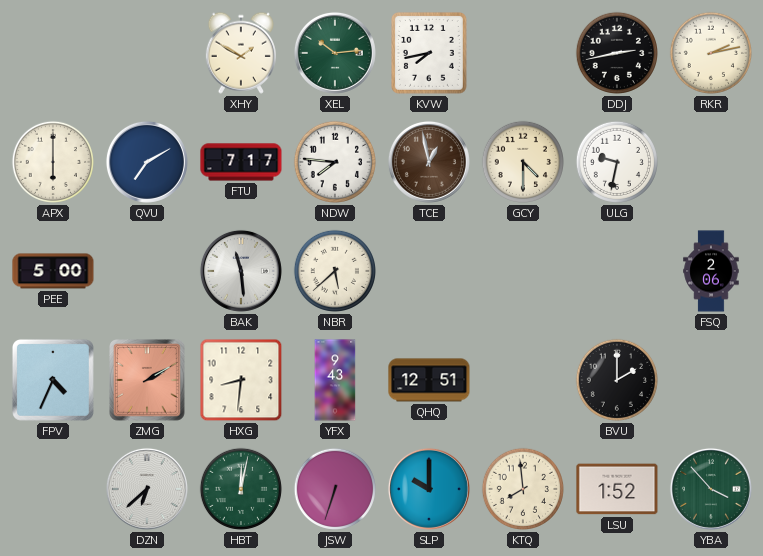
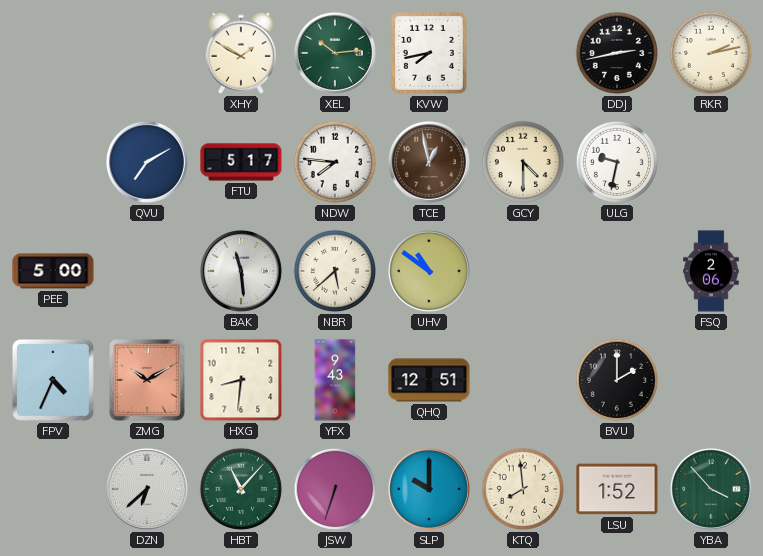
APX: 6:00 -> none (53, 162)
FTU: 7:17 -> 5:17 (241, 162)
UHV: none -> 10:51 (429, 271)
ZMG: 2:10 -> 10:10 (148, 381)
HBT: 12:02 -> 11:07 (241, 489)
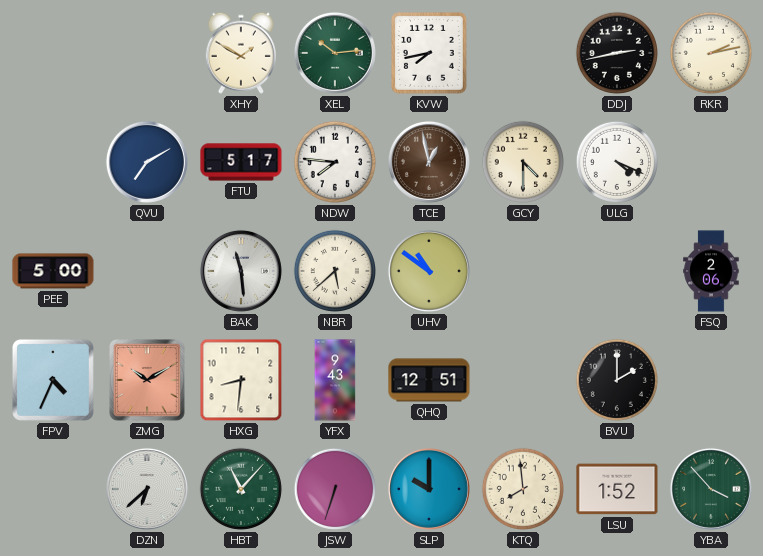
ULG: 9:32 -> 4:19 (617, 162)
